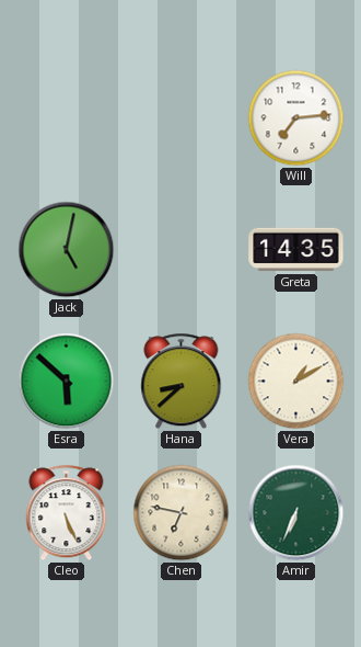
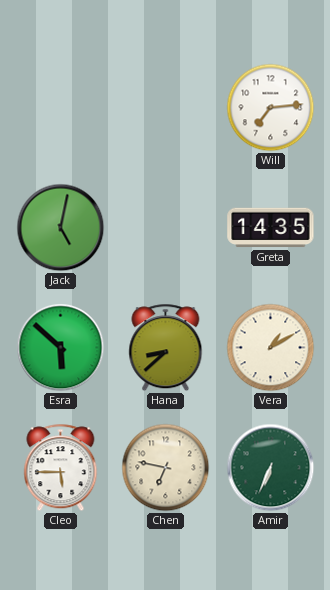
Cleo: 5:26 -> 5:45 (61, 468)
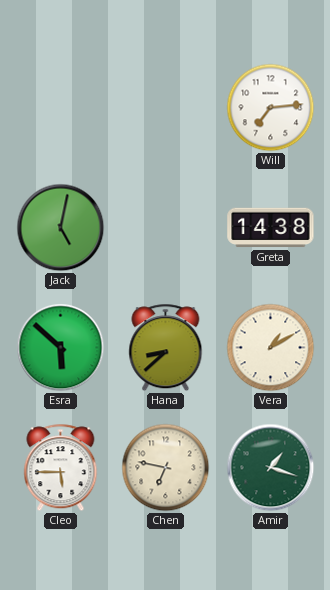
Greta: 14:35 -> 14:38 (271, 228)
Amir: 6:34 -> 1:18 (271, 468)
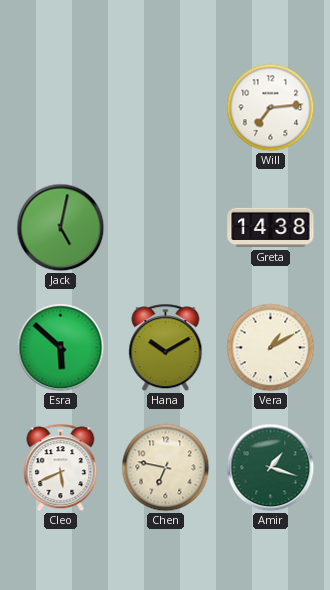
Hana: 8:38 -> 10:10 (166, 348)
Cleo: 5:45 -> 5:41 (61, 468)
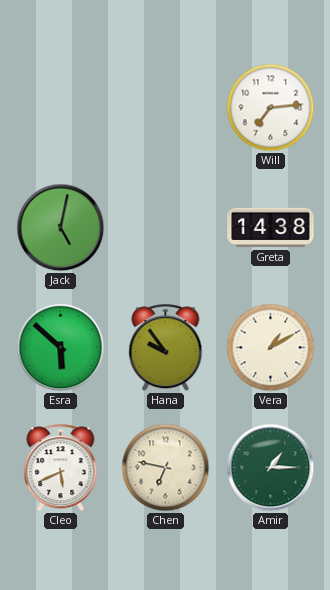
Hana: 10:10 -> 9:54 (166, 348)
Amir: 1:18 -> 1:15 (271, 468)
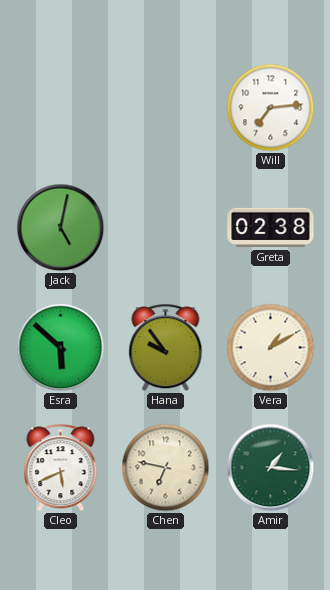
Greta: 14:38 -> 02:38 (271, 228)
Amir: 1:15 -> 1:16 (271, 468)
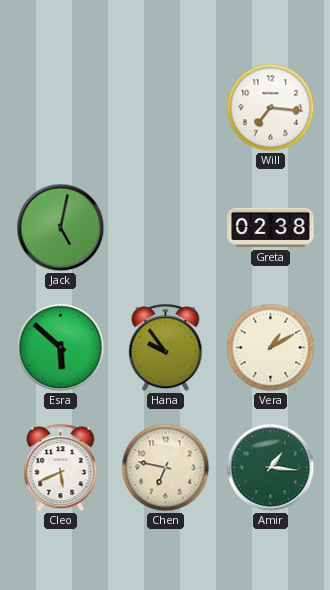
Will: 7:14 -> 7:16 (271, 108)
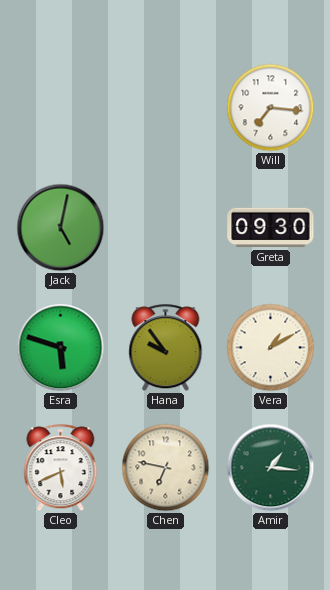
Greta: 02:38 -> 09:30 (271, 228)
Esra: 5:52 -> 5:48 (61, 348)
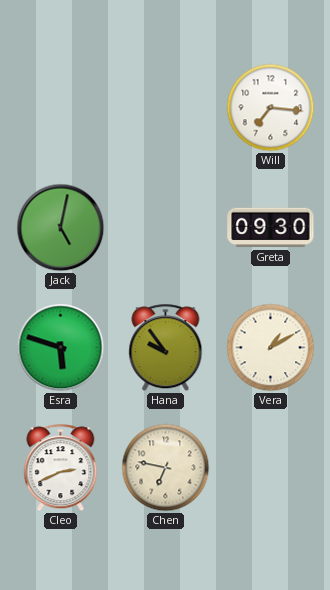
Cleo: 5:41 -> 2:41 (61, 468)
Amir: 1:16 -> none (271, 468)
